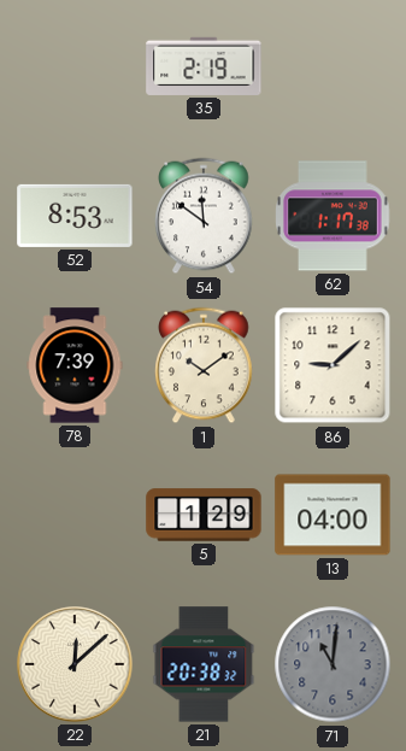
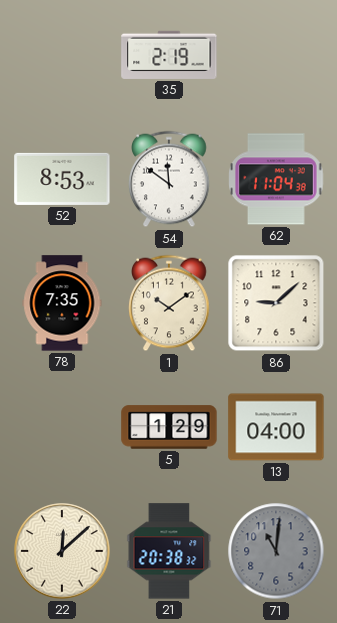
62: 1:17 -> 11:04 (276, 179)
78: 7:39 -> 7:35 (62, 303)
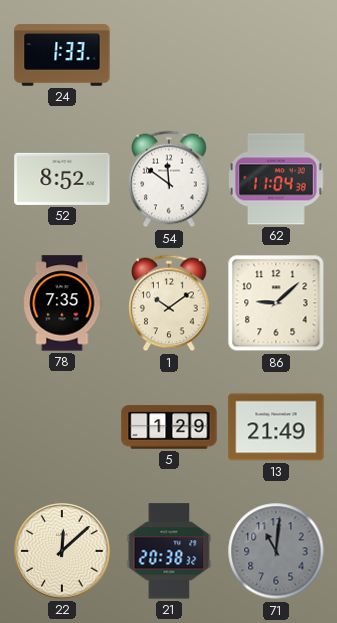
24: none -> 1:33 (62, 55)
35: 2:19 -> none (169, 55)
52: 8:53 -> 8:52 (62, 179)
13: 04:00 -> 21:49 (276, 427)
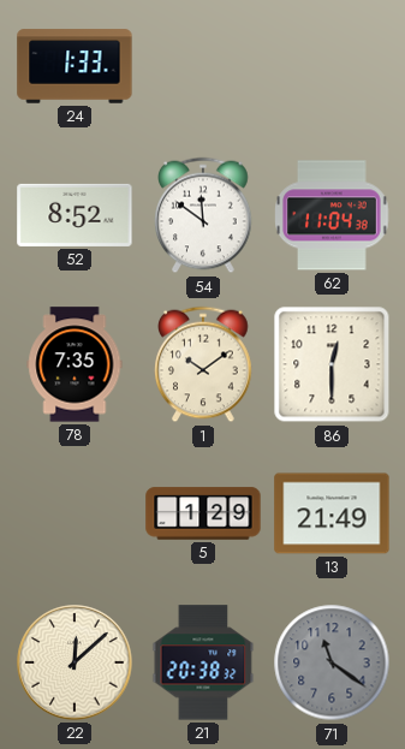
86: 9:08 -> 12:30 (332, 364)
71: 11:01 -> 11:21 (332, 662)
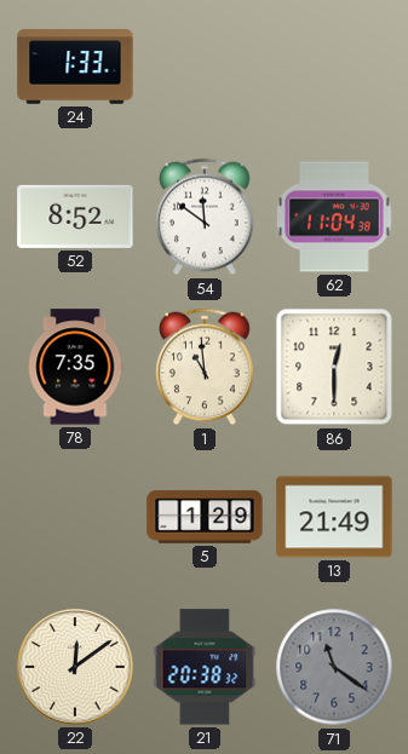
1: 10:09 -> 10:59 (205, 367)
22: 12:08 -> 12:09 (75, 667)
